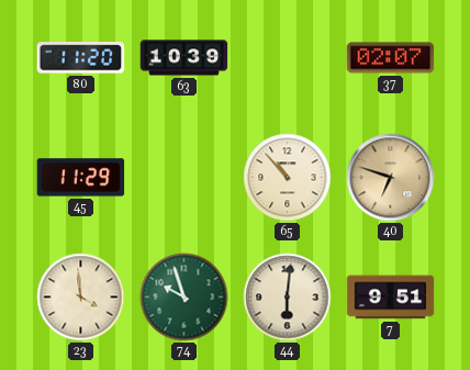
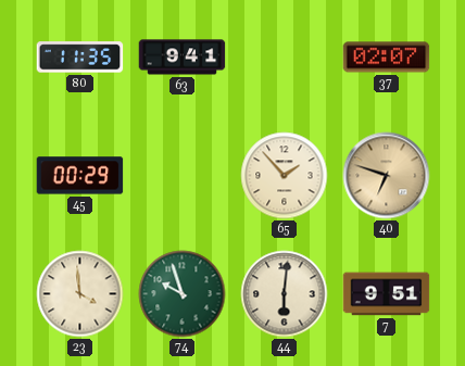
80: 11:20 -> 11:35 (80, 58)
63: 10:39 -> 9:41 (183, 58)
45: 11:29 -> 00:29 (80, 176)
65: 10:53 -> 1:53 (285, 176)
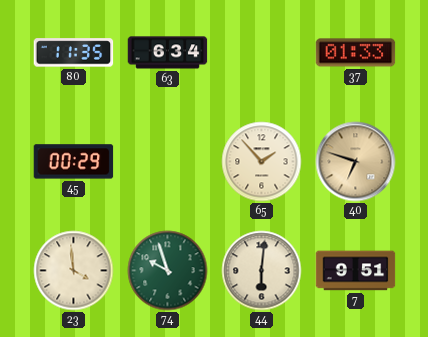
63: 9:41 -> 6:34 (168, 53)
37: 02:07 -> 01:33 (356, 53)
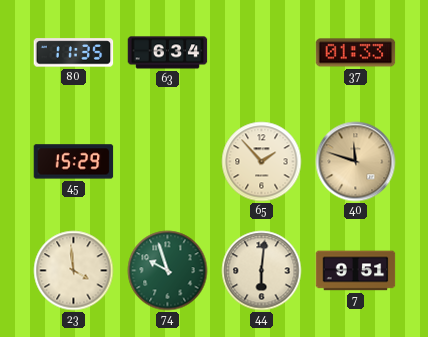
45: 00:29 -> 15:29 (74, 162)
40: 6:48 -> 11:48 (356, 162)
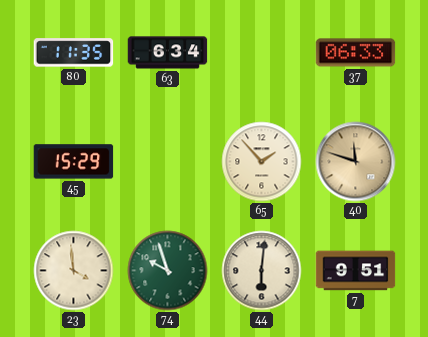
37: 01:33 -> 06:33 (356, 53)
